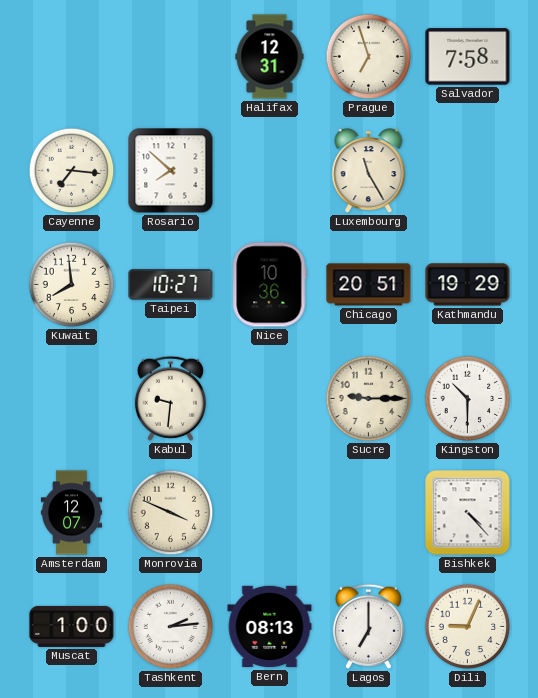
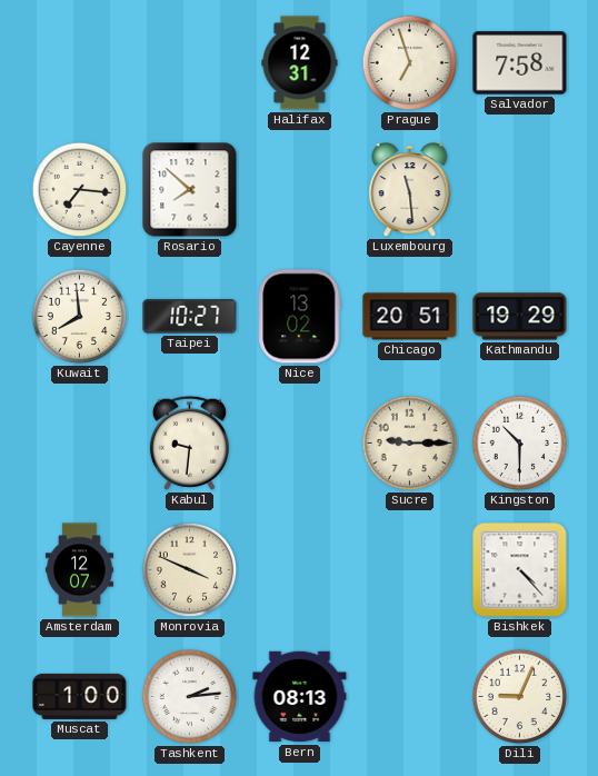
Luxembourg: 11:25 -> 11:29 (410, 190)
Nice: 10:36 -> 13:02 (300, 317)
Lagos: 7:00 -> none (368, 626)
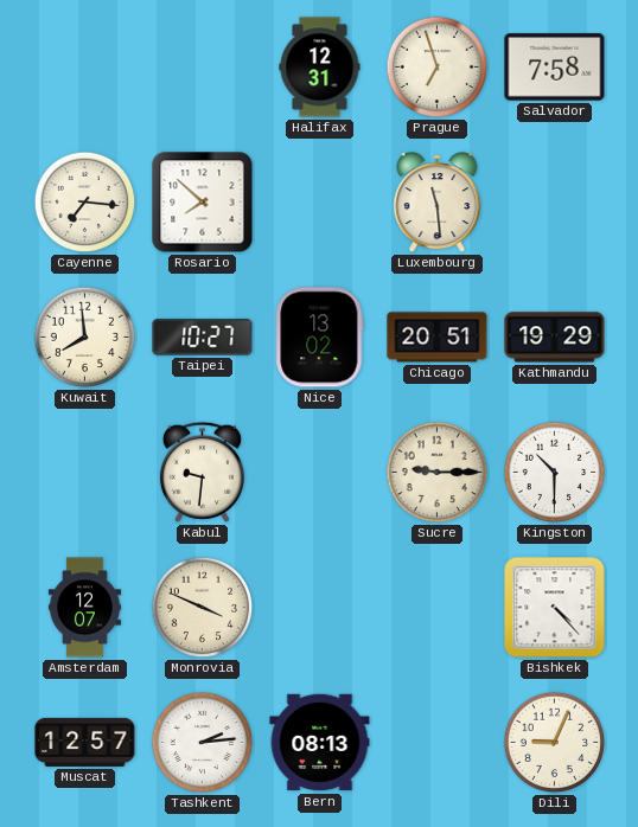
Muscat: 1:00 -> 12:57 (85, 742)
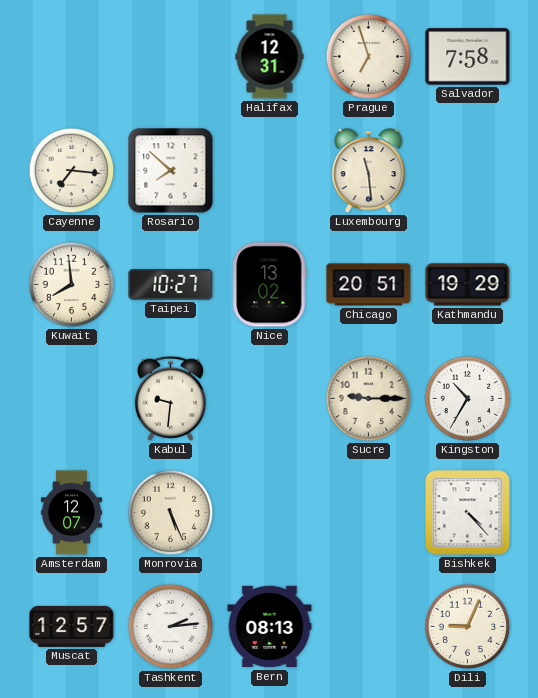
Kingston: 10:30 -> 10:35 (468, 399)
Monrovia: 3:49 -> 5:26 (171, 513)
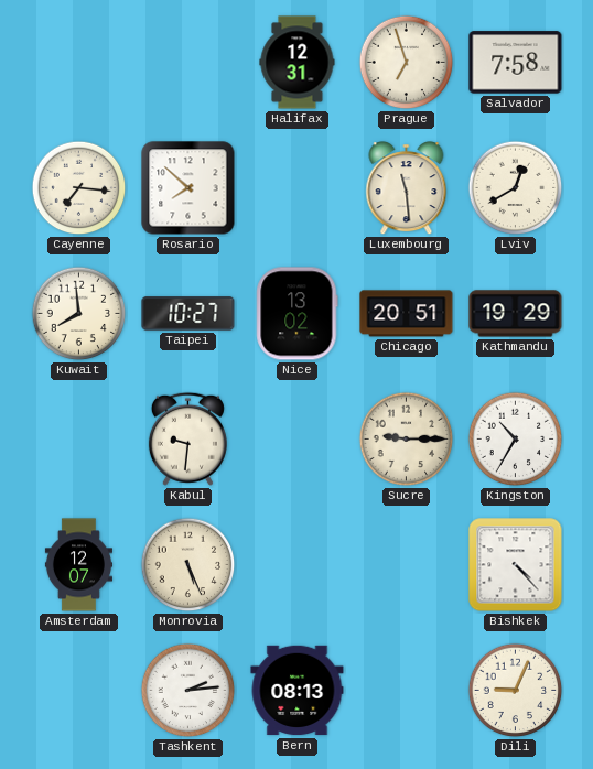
Lviv: none -> 12:40 (516, 188)
Muscat: 12:57 -> none (72, 626)
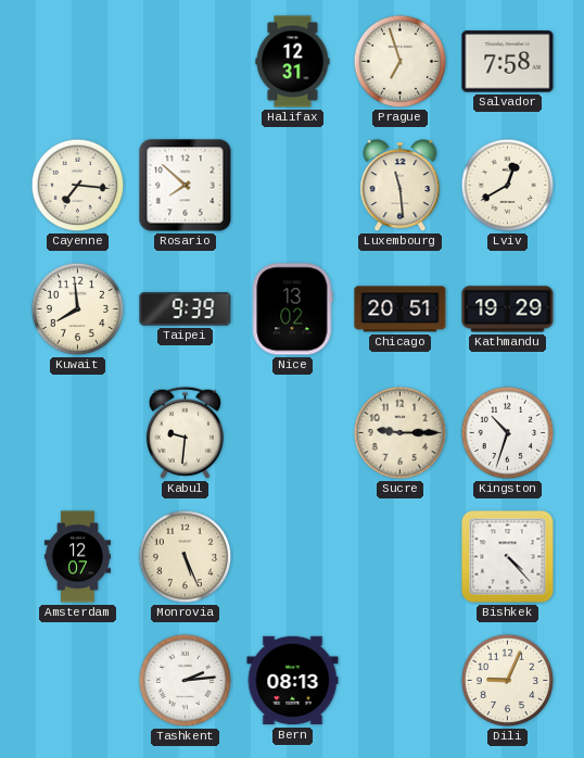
Taipei: 10:27 -> 9:39 (186, 309)
Kingston: 10:35 -> 10:33 (508, 433)
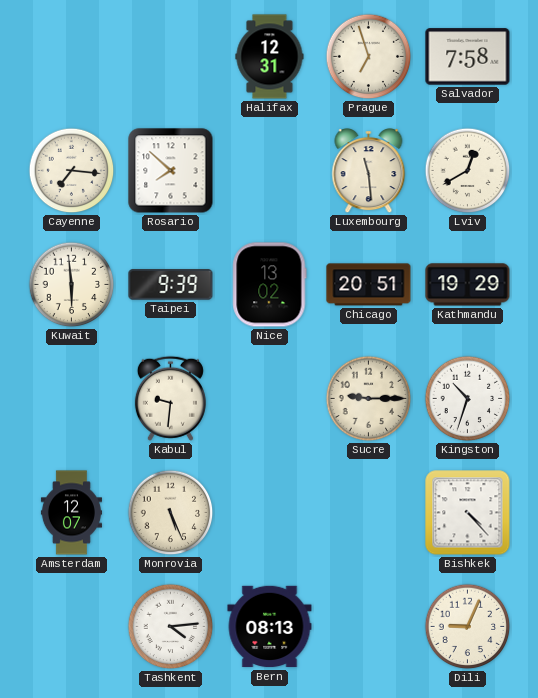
Kuwait: 7:59 -> 5:59 (72, 285)
Tashkent: 2:14 -> 4:14 (171, 627)
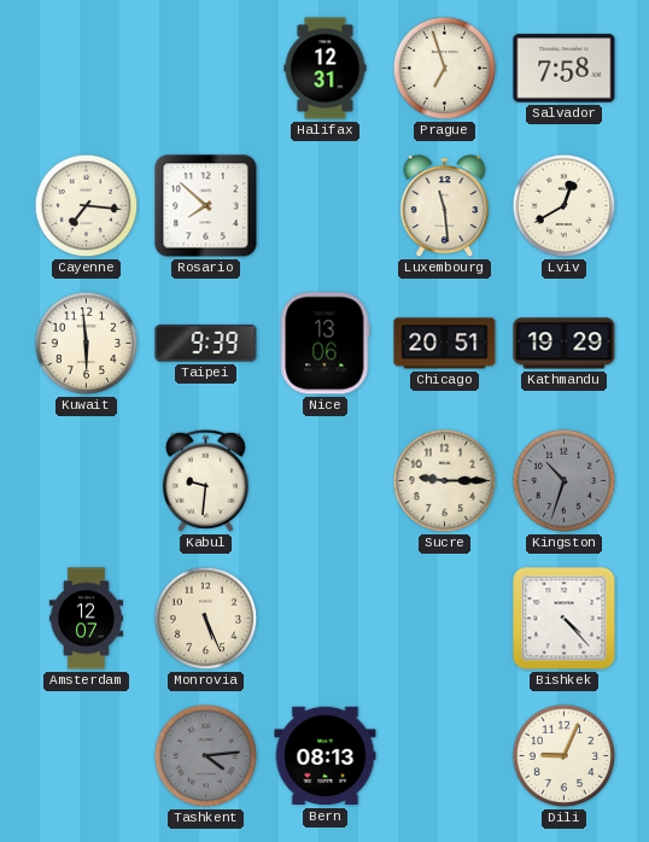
Nice: 13:02 -> 13:06 (326, 344)
Kingston dial: white -> grey (565, 481)
Tashkent dial: white -> grey (206, 756)
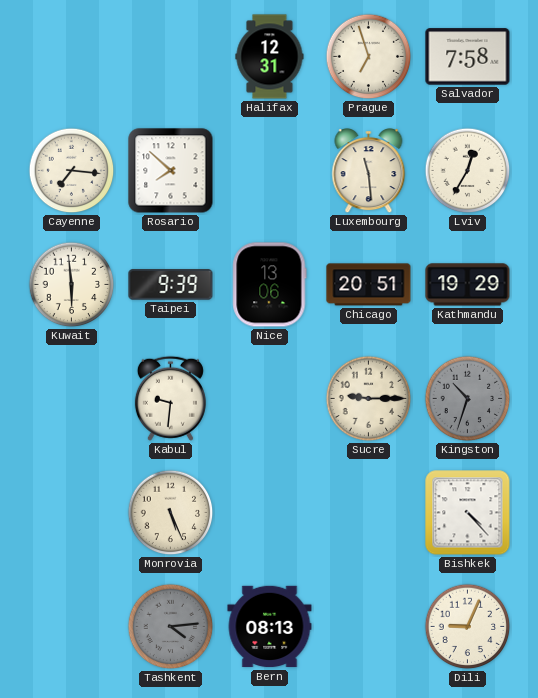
Lviv: 12:40 -> 12:35 (468, 171)
Amsterdam: 12:07 -> none (86, 619)
